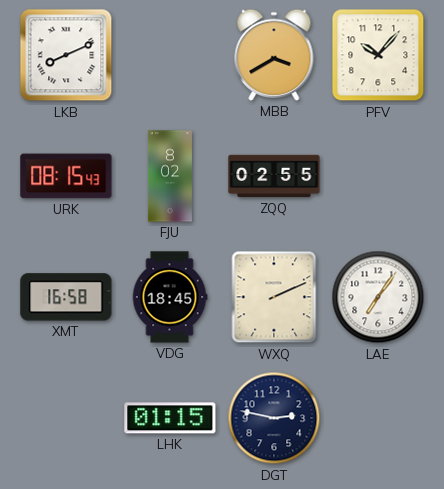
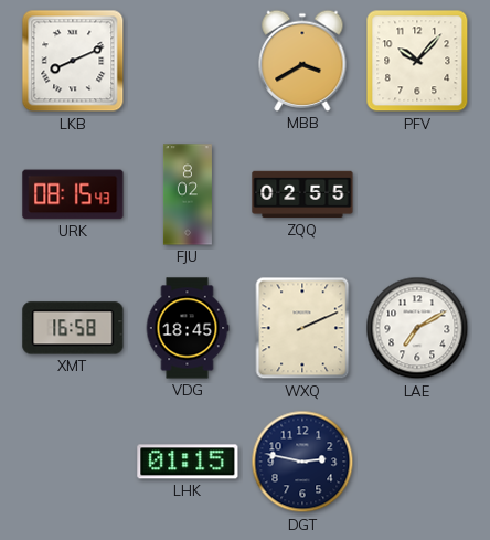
LAE: 7:06 -> 7:10 (417, 328)
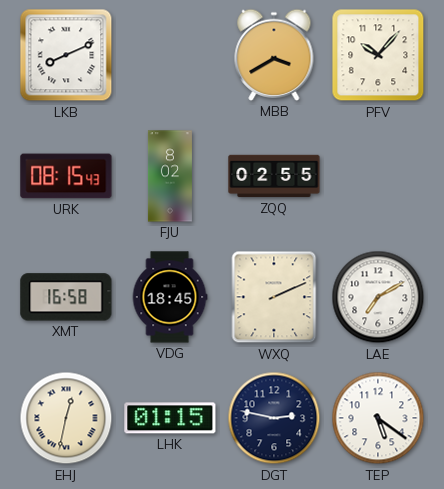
EHJ: none -> 12:32 (66, 418)
TEP: none -> 5:21 (378, 418)
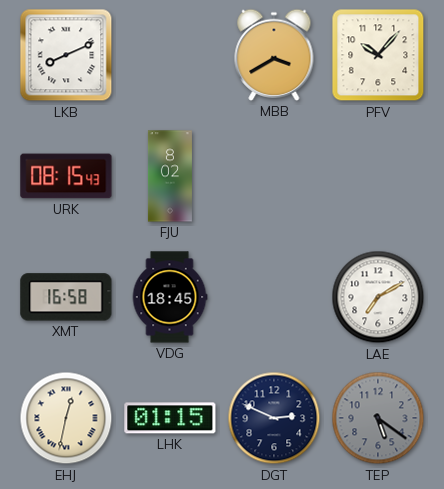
ZQQ: 02:55 -> none (274, 176)
WXQ: 2:11 -> none (274, 297)
DGT: 2:47 -> 2:49 (274, 418)
TEP dial: white -> grey (378, 418)
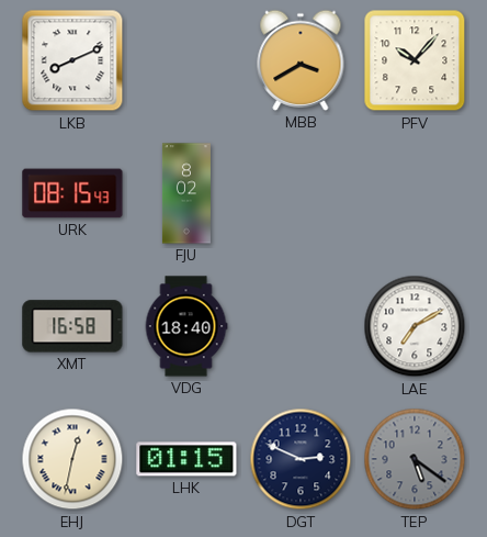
VDG: 18:45 -> 18:40 (186, 326)
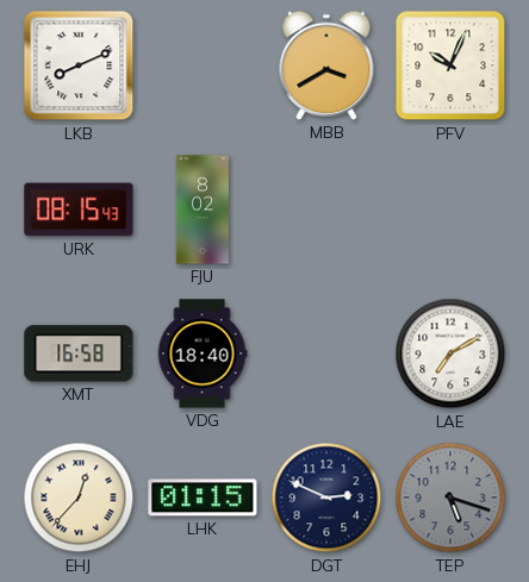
PFV: 10:07 -> 10:04 (450, 65)
EHJ: 12:32 -> 12:37 (79, 497)
TEP: 5:21 -> 5:18 (450, 497)
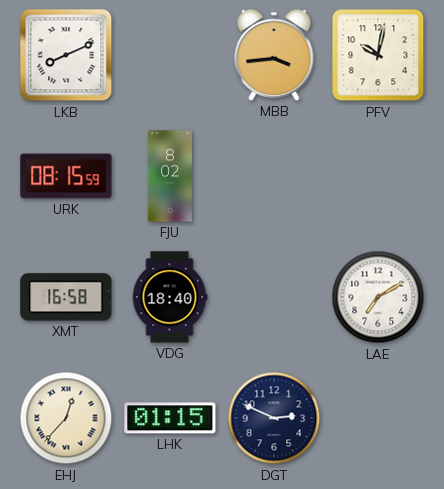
MBB: 3:40 -> 3:44 (274, 55)
PFV: 10:04 -> 10:02 (378, 55)
URK: 08:15:43 -> 08:15:59 (66, 176)
TEP: 5:18 -> none (450, 497)
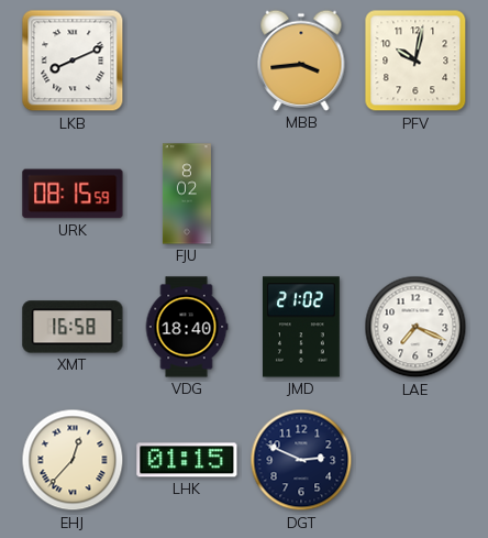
JMD: none -> 21:02 (301, 327)
LAE: 7:10 -> 7:19 (415, 327)
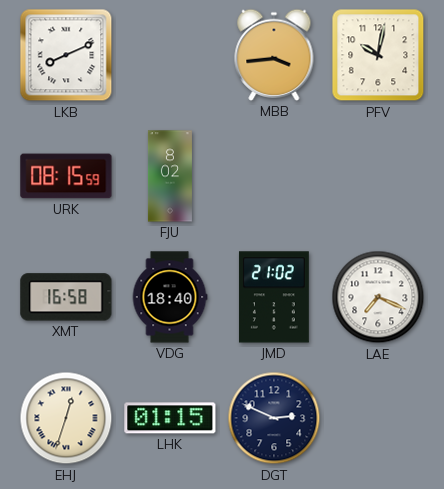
EHJ: 12:37 -> 12:33 (66, 418)
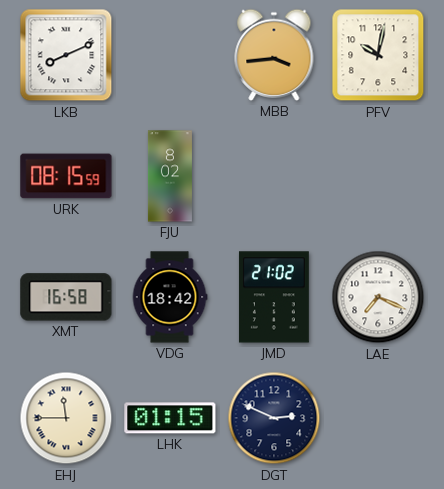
VDG: 18:40 -> 18:42 (170, 297)
EHJ: 12:33 -> 11:45 (66, 418)
